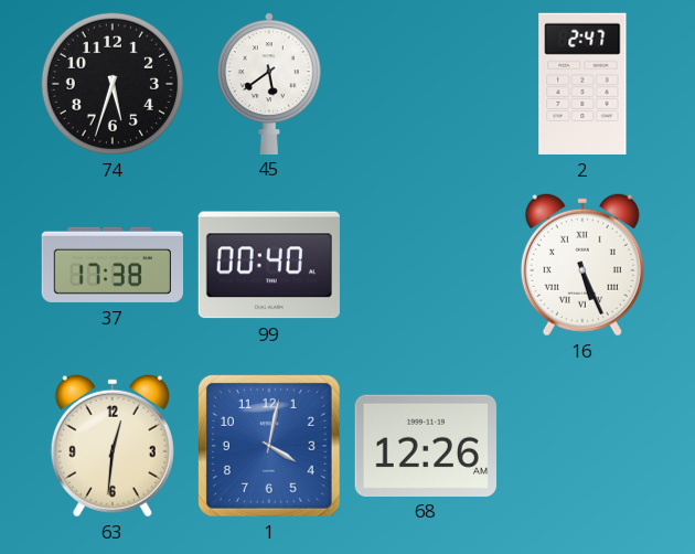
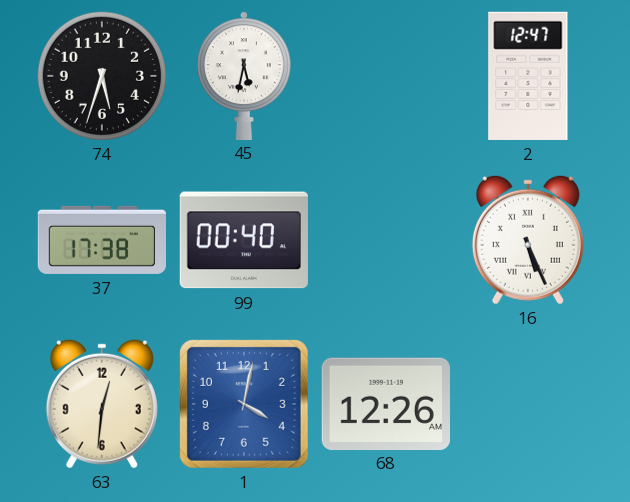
45: 5:39 -> 5:32 (244, 75)
2: 2:47 -> 12:47 (528, 76)
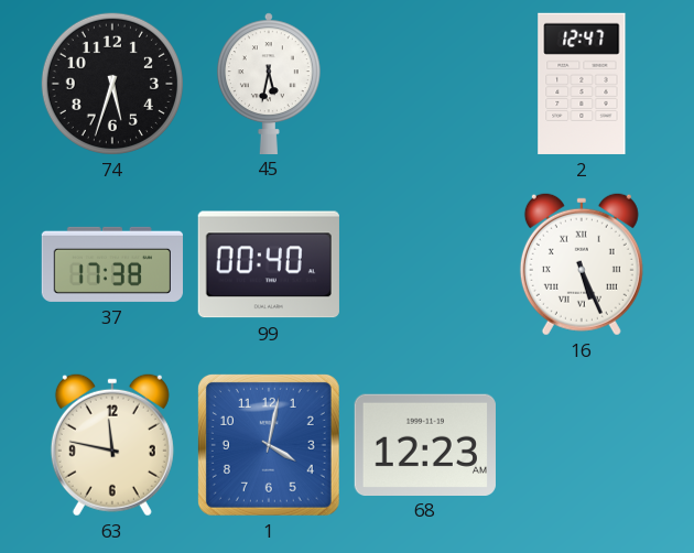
63: 12:31 -> 11:47 (112, 445)
68: 12:26 -> 12:23 (425, 444)
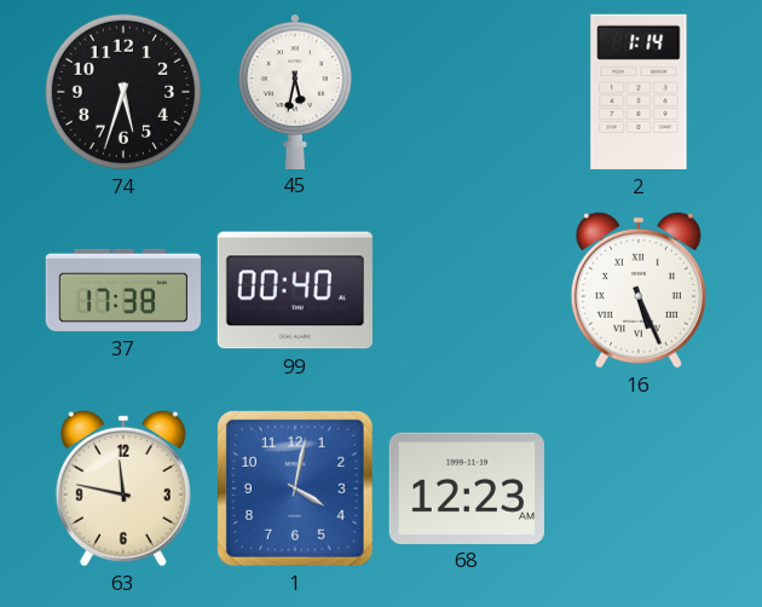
2: 12:47 -> 1:14 (639, 92)
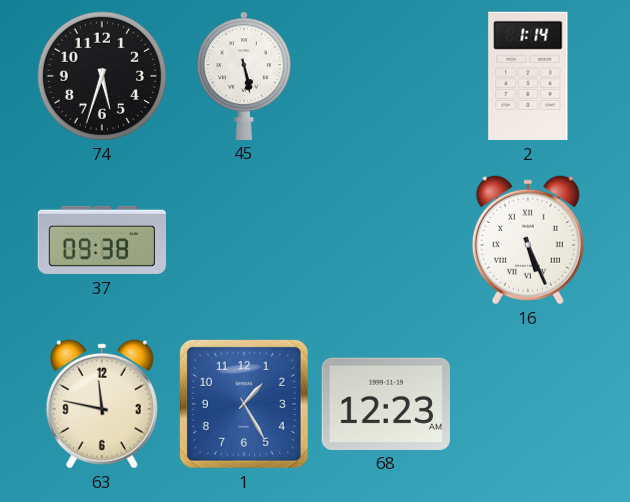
45: 5:32 -> 5:28 (244, 75)
37: 17:38 -> 09:38 (101, 240)
99: 00:40 -> none (295, 290)
1: 4:02 -> 1:25 (244, 404)
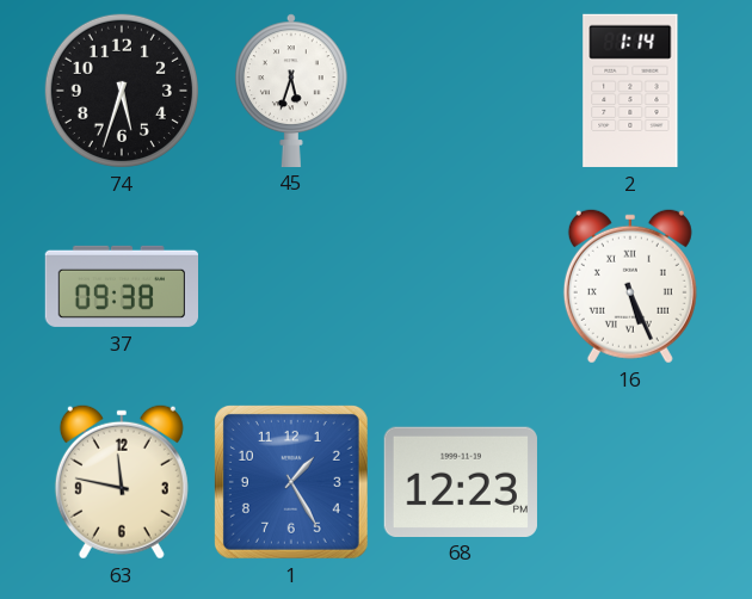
45: 5:28 -> 5:33 (291, 89)
68: 12:23 AM -> 12:23 PM (461, 481)
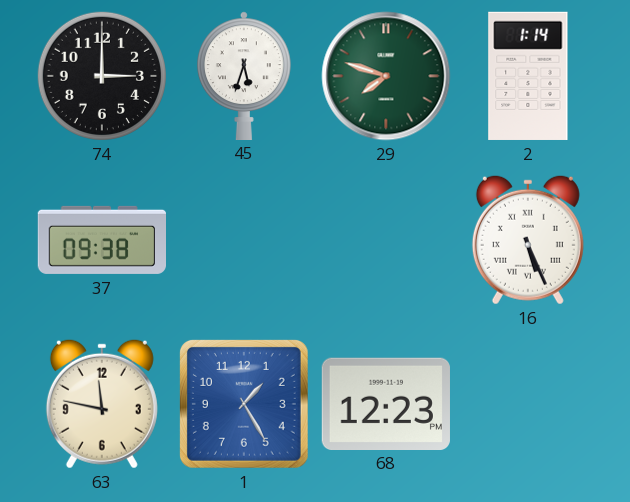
74: 5:33 -> 3:00 (102, 76)
29: none -> 7:48 (386, 76)
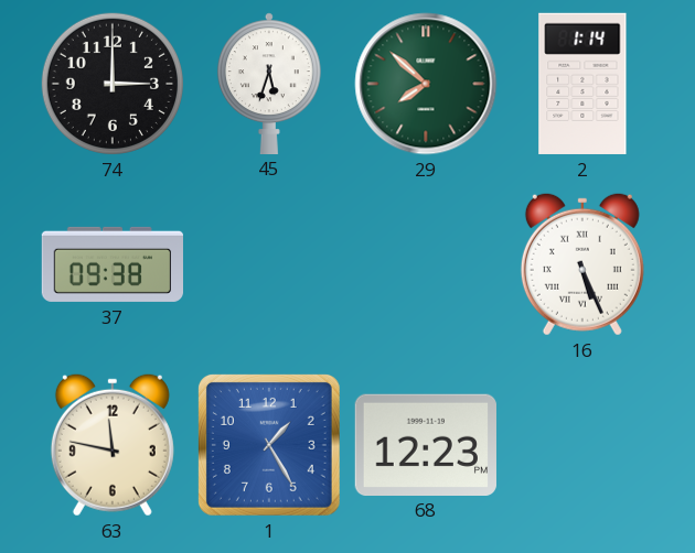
29: 7:48 -> 7:52 (426, 84)
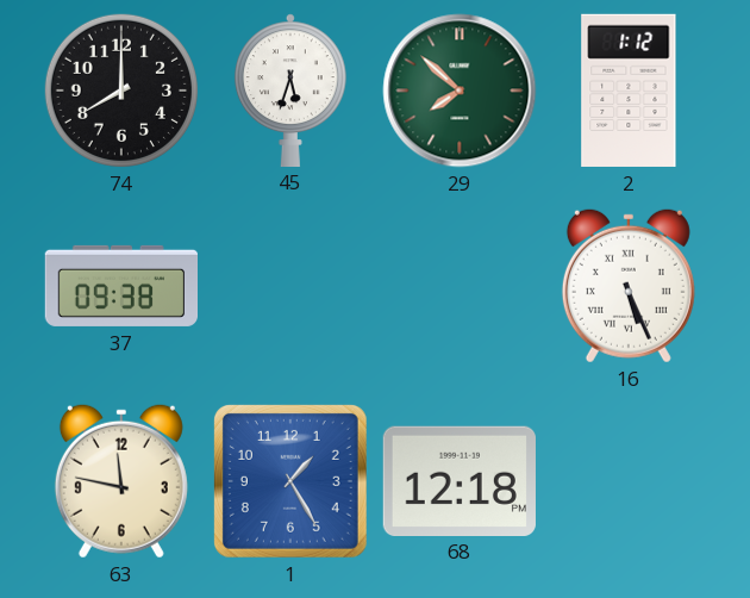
74: 3:00 -> 8:00 (121, 91)
2: 1:14 -> 1:12 (629, 91)
68: 12:23 -> 12:18 (460, 480)
